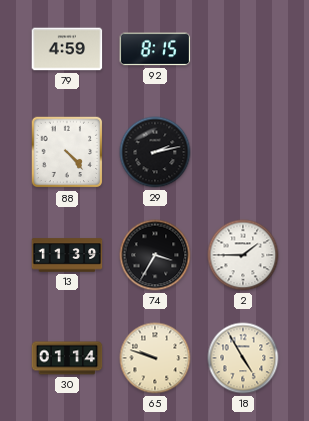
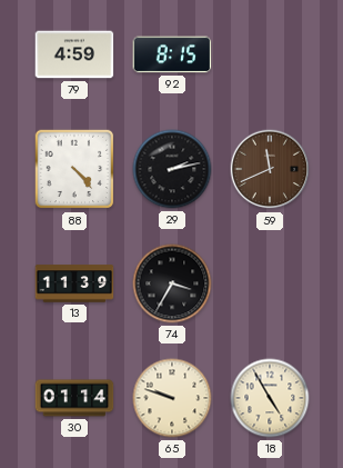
59: none -> 11:41 (270, 169)
2: 1:45 -> none (243, 255)
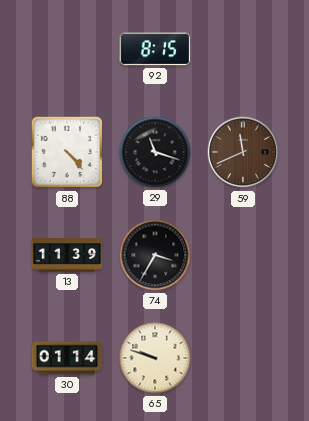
79: 4:59 -> none (74, 54)
29: 2:13 -> 11:18 (155, 152)
18: 4:55 -> none (270, 398)
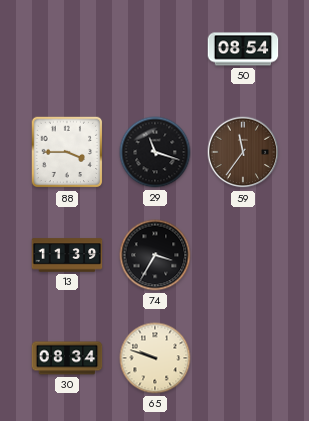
92: 8:15 -> none (155, 49)
50: none -> 08:54 (243, 49)
88: 4:23 -> 3:45 (67, 152)
59: 11:41 -> 11:36 (243, 152)
30: 01:14 -> 08:34 (67, 358)
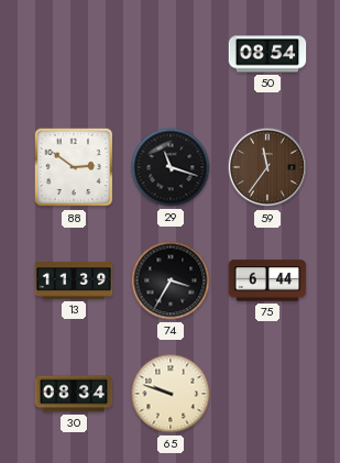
88: 3:45 -> 2:51 (74, 167)
75: none -> 6:44 (267, 280)
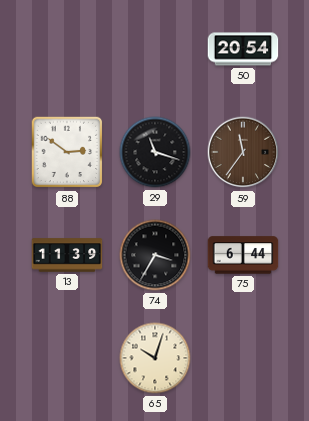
50: 08:54 -> 20:54 (243, 49)
30: 08:34 -> none (74, 394)
65: 9:48 -> 10:03 (155, 358)
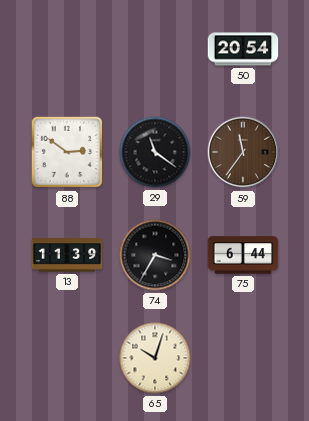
29: 11:18 -> 11:21 (155, 152)
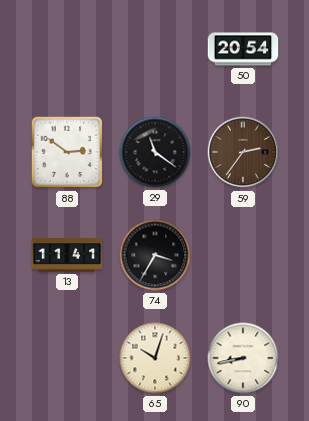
59: 11:36 -> 2:36 (243, 152)
13: 11:39 -> 11:41 (67, 255)
75: 6:44 -> none (243, 255)
90: none -> 8:43 (243, 358)
